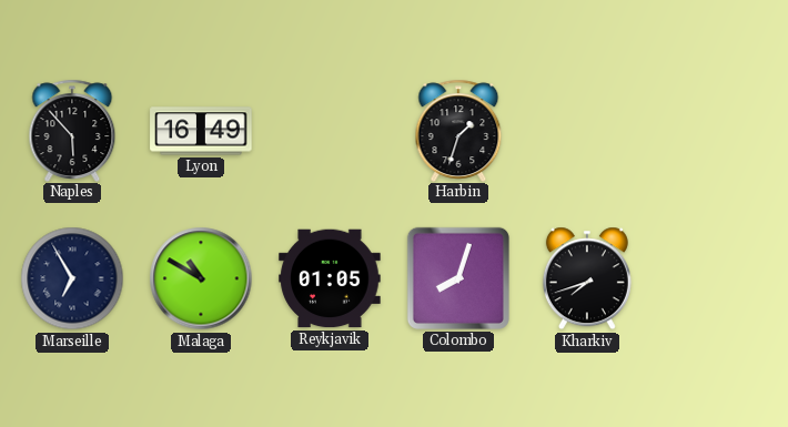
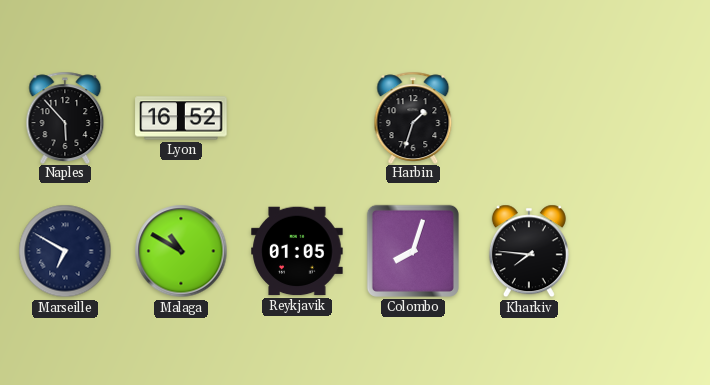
Lyon: 16:49 -> 16:52 (181, 118)
Marseille: 6:55 -> 6:50 (65, 251)
Kharkiv: 7:42 -> 7:46 (529, 251)
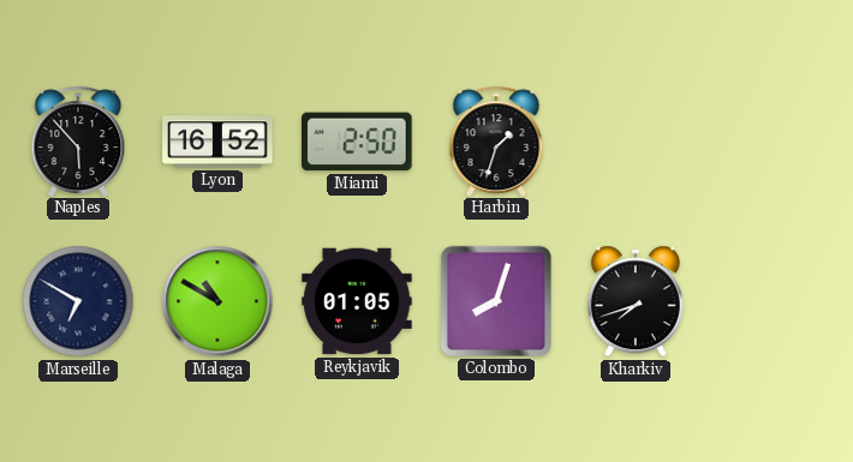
Miami: none -> 2:50 (358, 142)
Kharkiv: 7:46 -> 7:42 (636, 301)
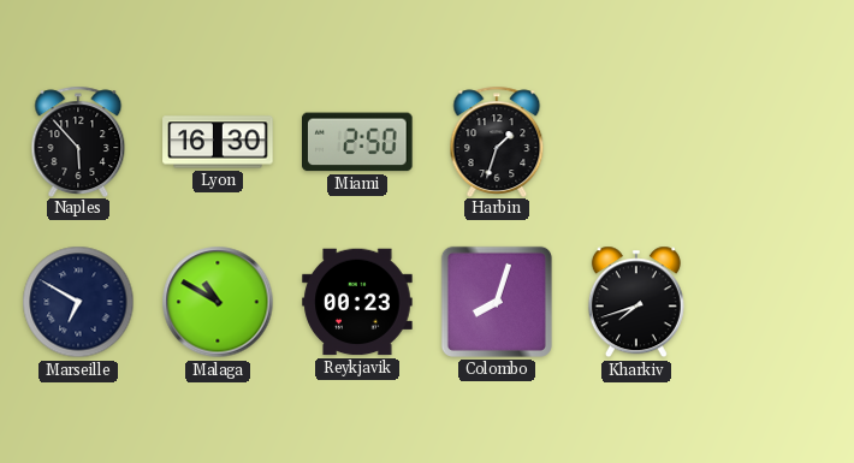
Lyon: 16:52 -> 16:30 (218, 142)
Reykjavik: 01:05 -> 00:23 (357, 302)
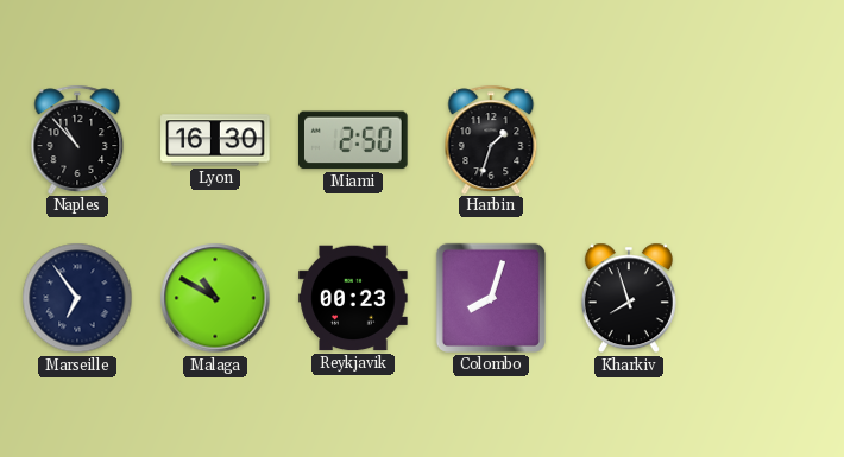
Naples: 5:53 -> 10:53 (77, 139)
Marseille: 6:50 -> 6:54 (77, 298)
Kharkiv: 7:42 -> 7:57 (629, 298)
